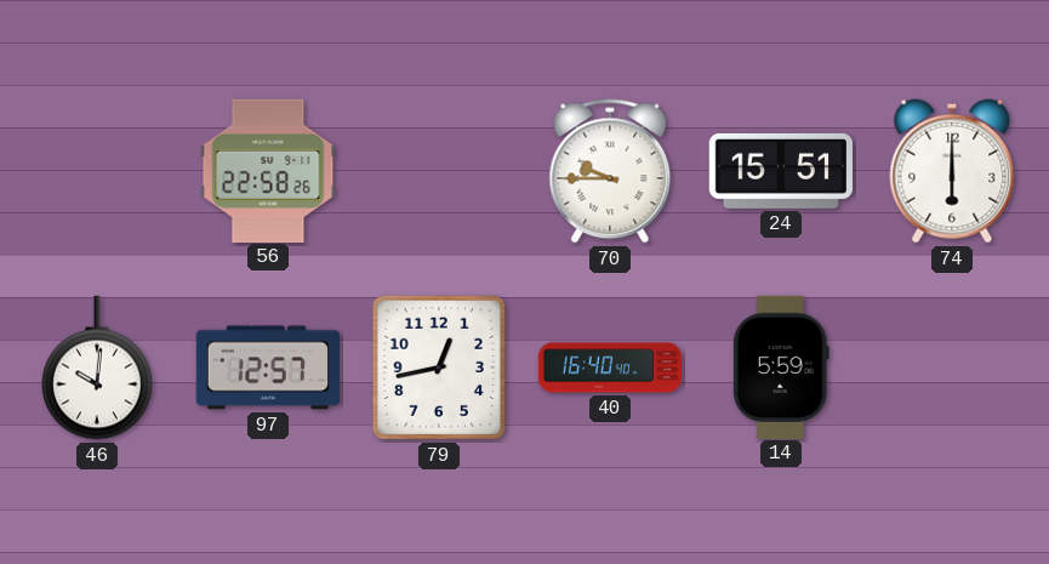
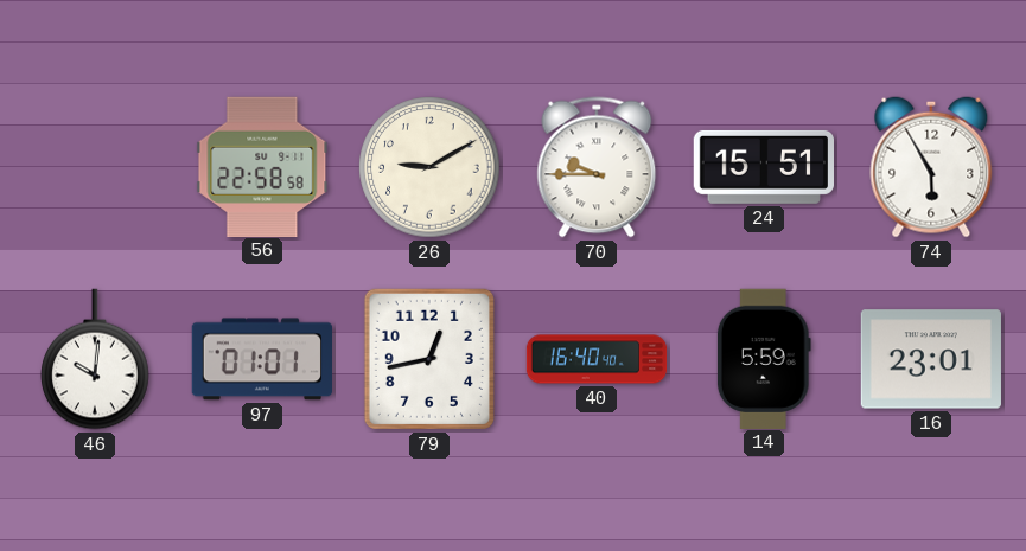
56: 22:58:26 -> 22:58:58 (262, 166)
26: none -> 9:10 (429, 167)
74: 6:00 -> 5:55 (931, 167)
97: 12:57 -> 01:01 (261, 359)
16: none -> 23:01 (931, 359)
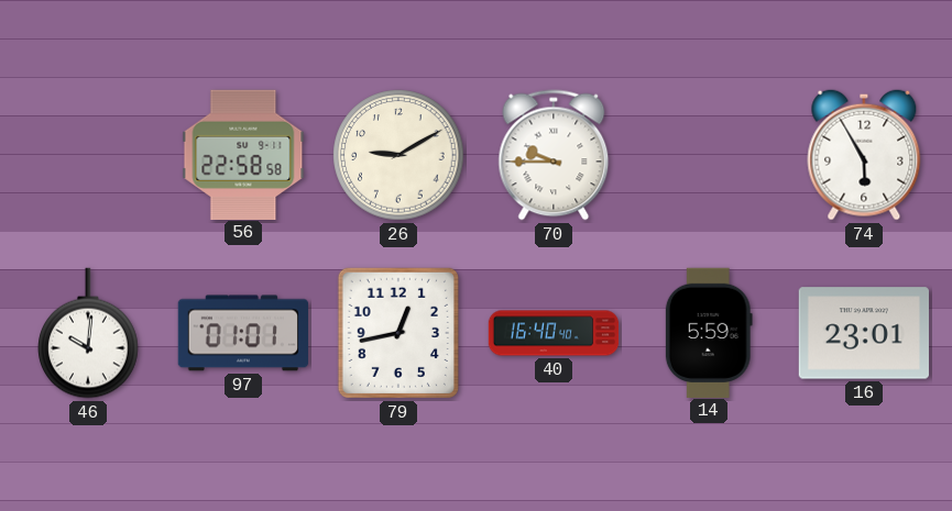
24: 15:51 -> none (763, 167)
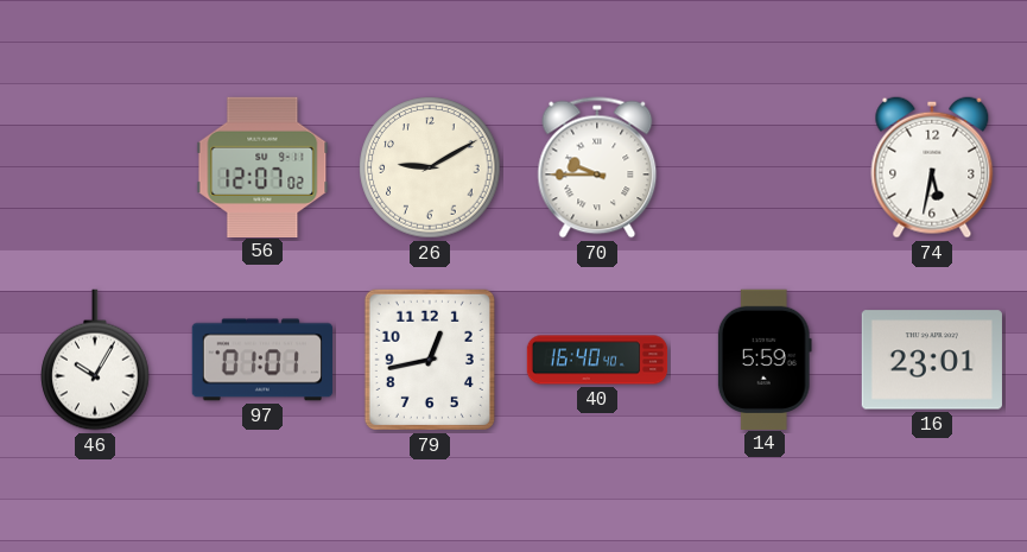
56: 22:58 -> 12:07 (262, 166)
74: 5:55 -> 5:32 (932, 167)
46: 10:01 -> 10:05 (95, 360)
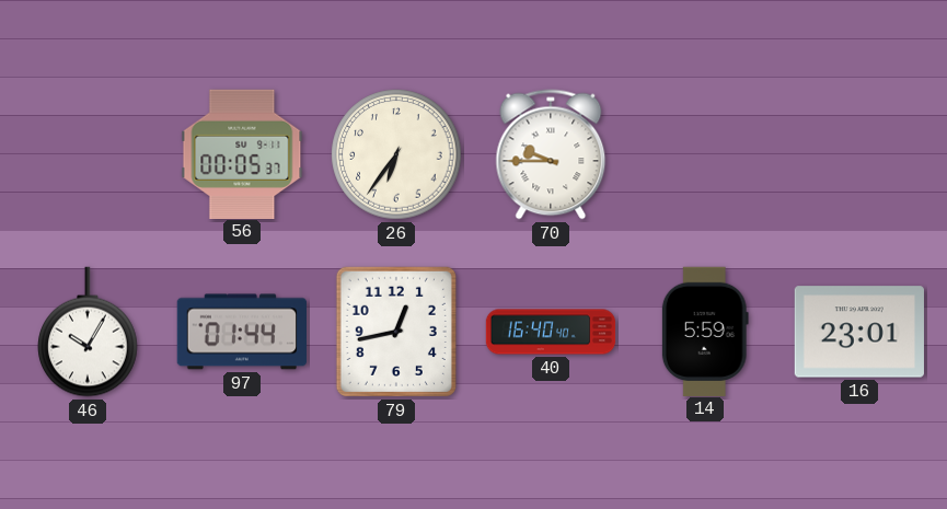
56: 12:07 -> 00:05 (242, 153)
26: 9:10 -> 6:36 (396, 154)
74: 5:32 -> none (932, 167)
97: 01:01 -> 01:44 (241, 332)
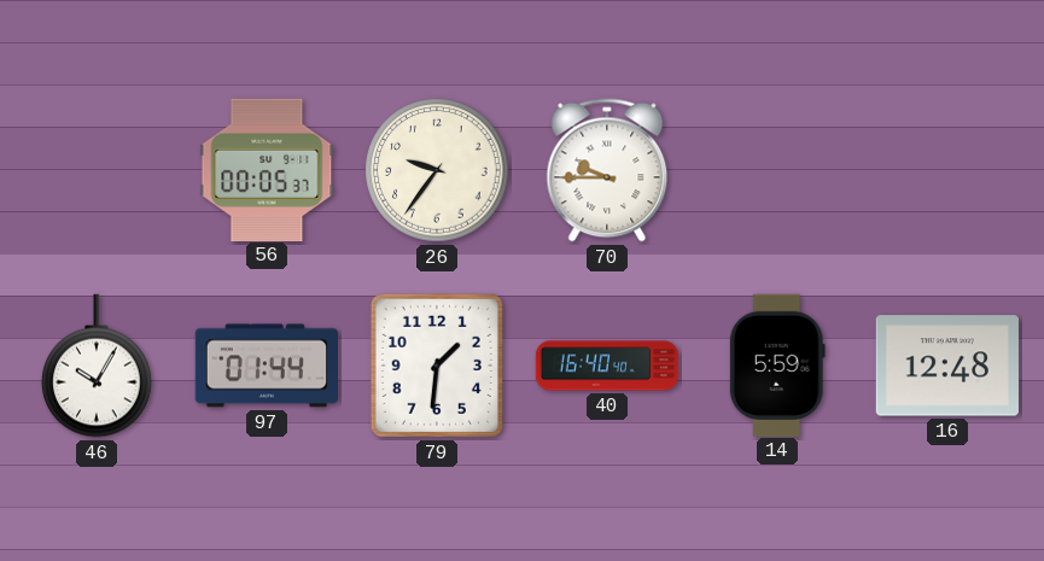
26: 6:36 -> 9:36 (437, 170)
79: 12:43 -> 1:31 (437, 366)
16: 23:01 -> 12:48 (947, 366)
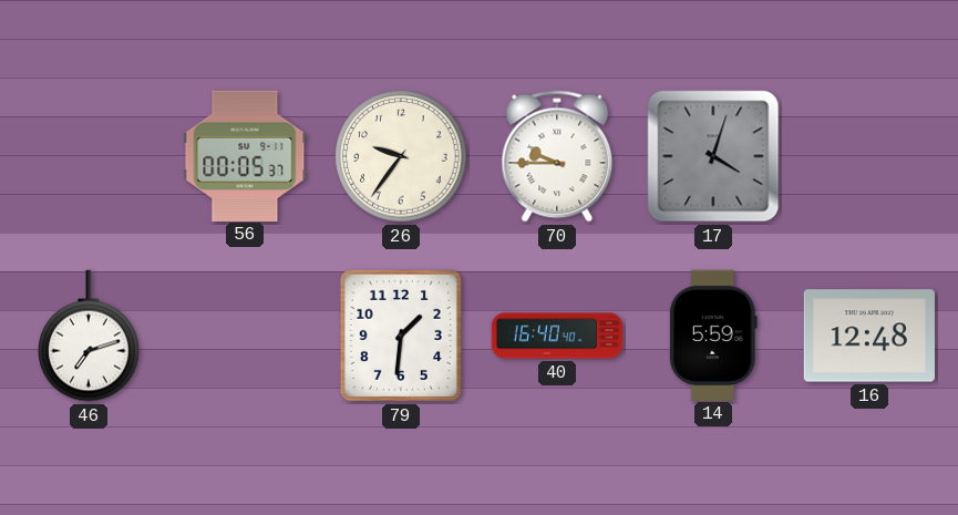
17: none -> 4:03 (713, 156)
46: 10:05 -> 7:12 (89, 336)
97: 01:44 -> none (266, 366)
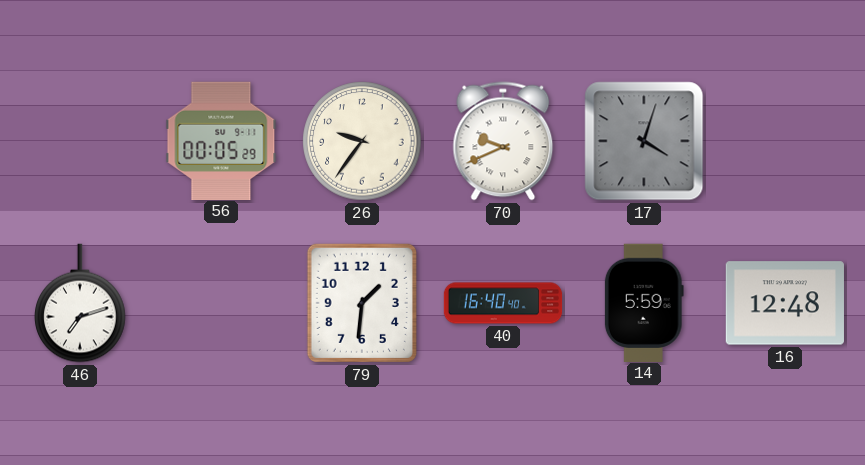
56: 00:05:37 -> 00:05:29 (221, 140)
70: 9:45 -> 9:41 (503, 141)
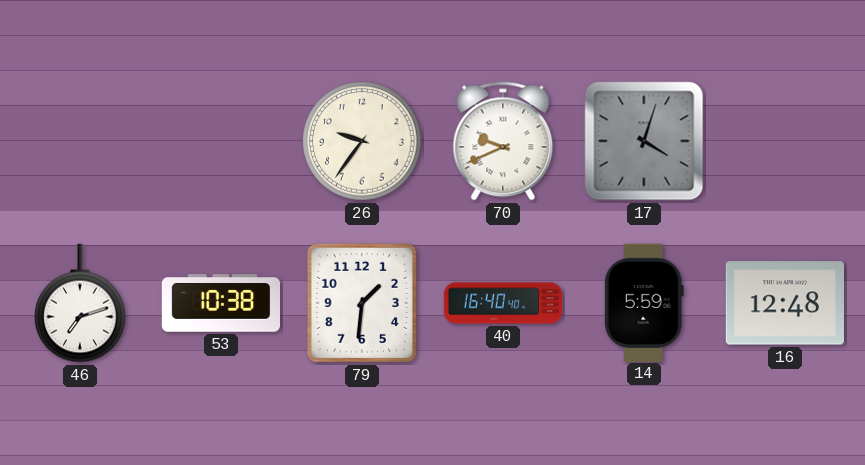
56: 00:05 -> none (221, 140)
53: none -> 10:38 (221, 303)
